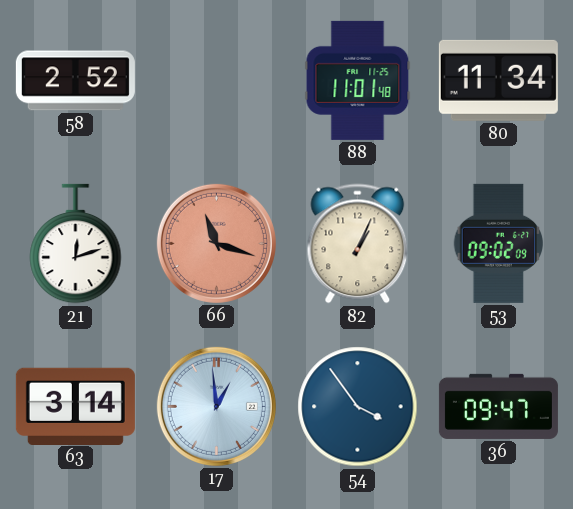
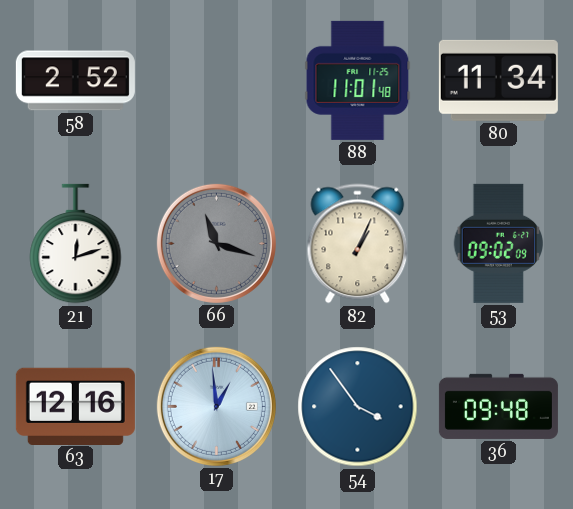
66 dial: salmon -> grey (216, 243)
63: 3:14 -> 12:16 (75, 406)
36: 09:47 -> 09:48 (498, 406)
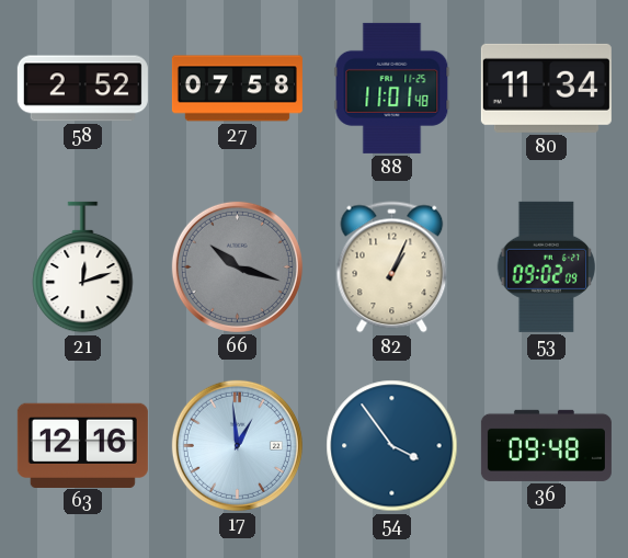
27: none -> 07:58 (237, 89)
66: 11:18 -> 10:18 (237, 266)
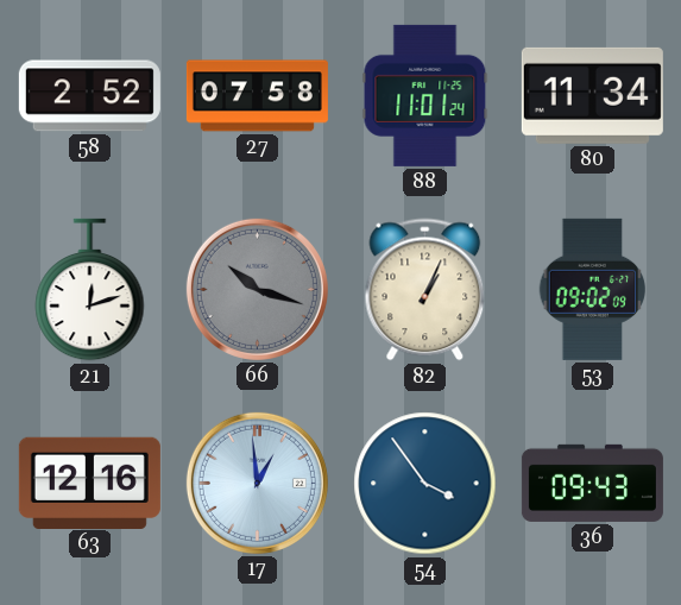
88: 11:01:48 -> 11:01:24 (425, 95)
36: 09:48 -> 09:43 (592, 483)
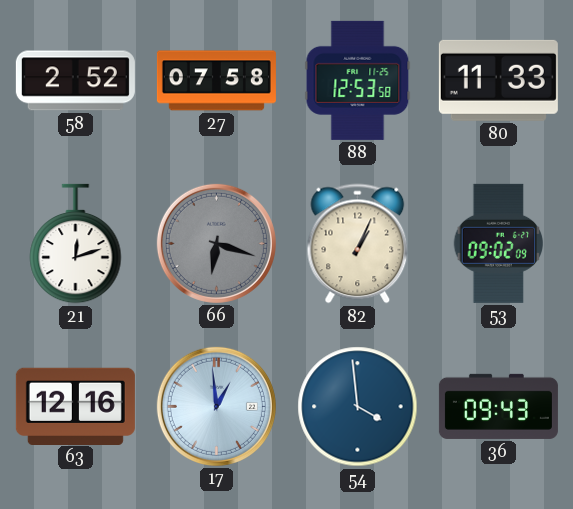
88: 11:01 -> 12:53 (358, 80)
80: 11:34 -> 11:33 (498, 80)
66: 10:18 -> 6:18 (216, 243)
54: 3:54 -> 3:59 (358, 407)
